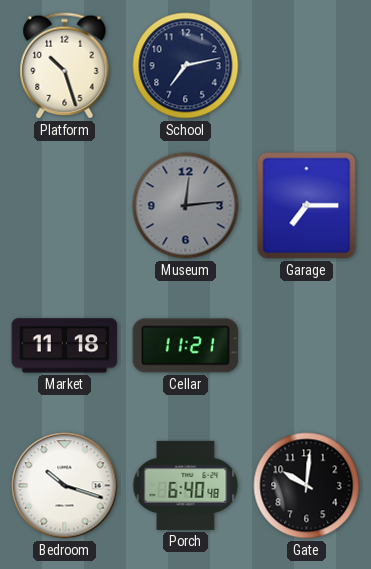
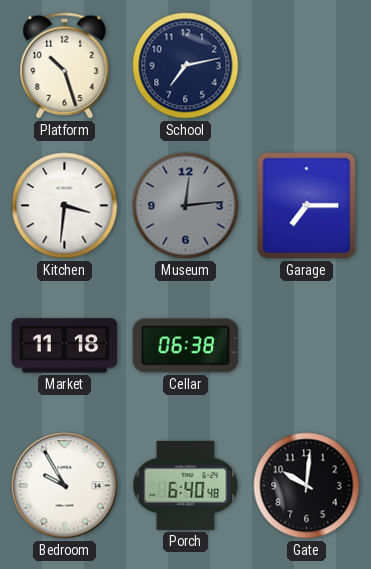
Kitchen: none -> 3:31 (65, 206)
Cellar: 11:21 -> 06:38 (186, 346)
Bedroom: 10:18 -> 9:55 (65, 486)
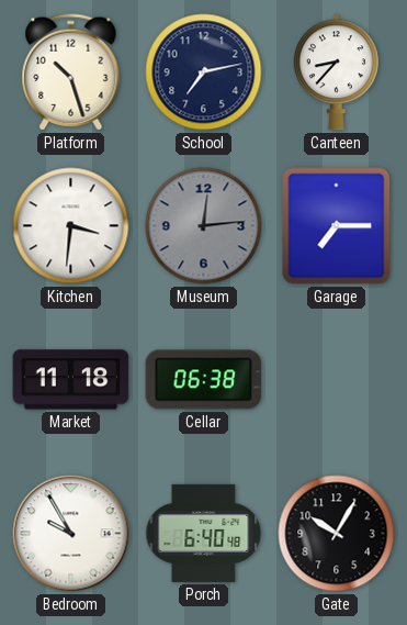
Canteen: none -> 8:37 (337, 72)
Gate: 10:01 -> 10:05 (337, 534)
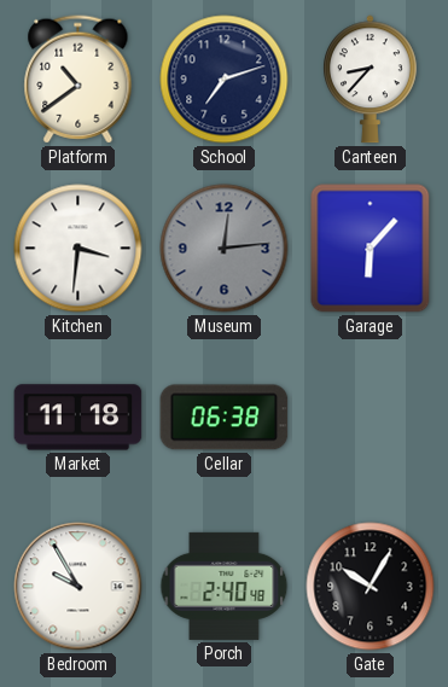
Platform: 10:27 -> 10:39 (78, 80)
School: 7:13 -> 7:12 (225, 80)
Garage: 7:15 -> 6:07 (371, 249)
Porch: 6:40 -> 2:40 (225, 586)
